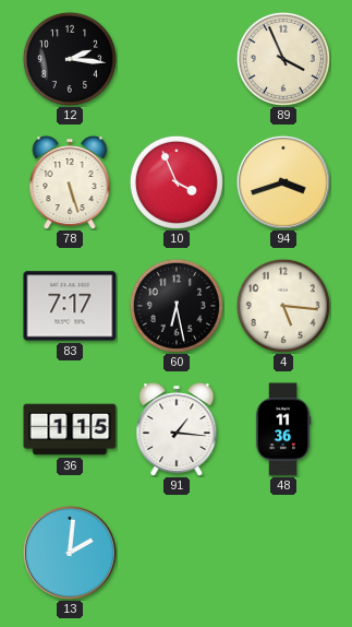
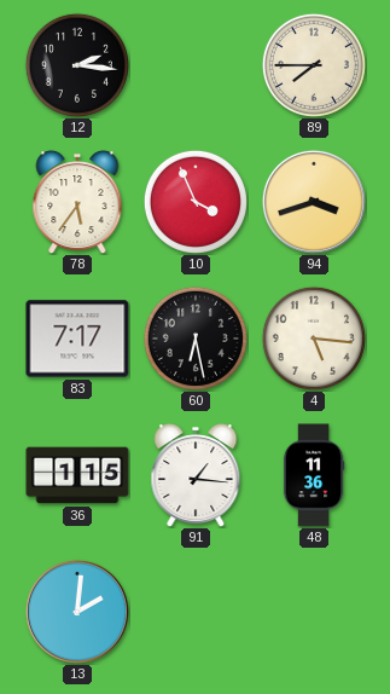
89: 3:56 -> 7:45 (314, 65)
78: 5:27 -> 5:36 (77, 203)
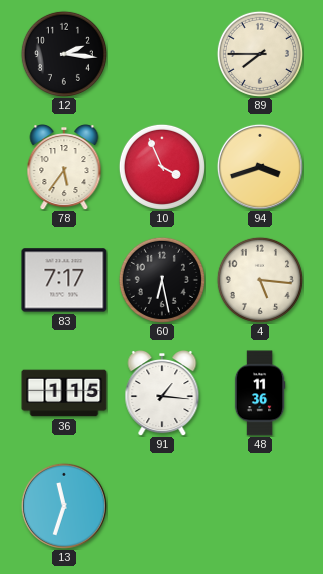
13: 2:01 -> 11:33 (64, 506)
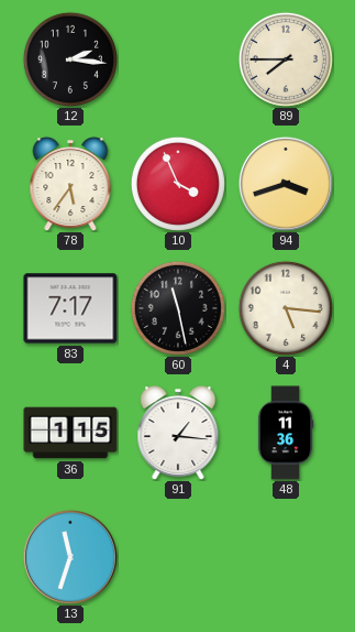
60: 6:28 -> 11:28 (178, 308)
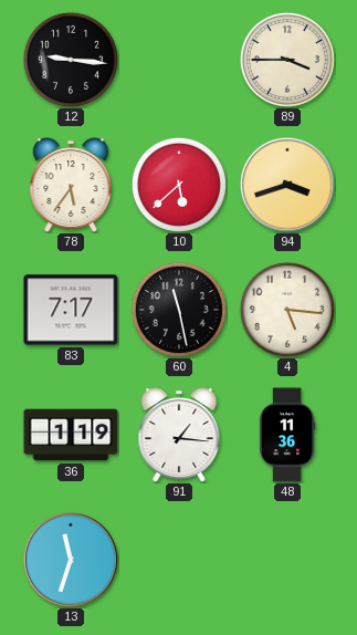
12: 2:16 -> 9:16 (71, 60)
89: 7:45 -> 3:45 (287, 60)
10: 3:56 -> 5:38 (179, 185)
36: 1:15 -> 1:19 (71, 435)
